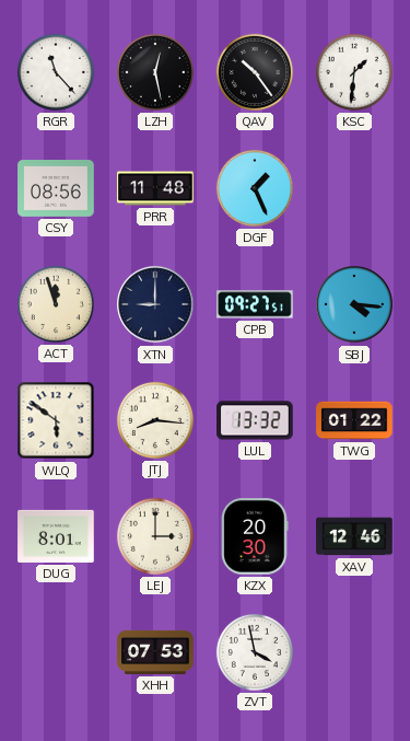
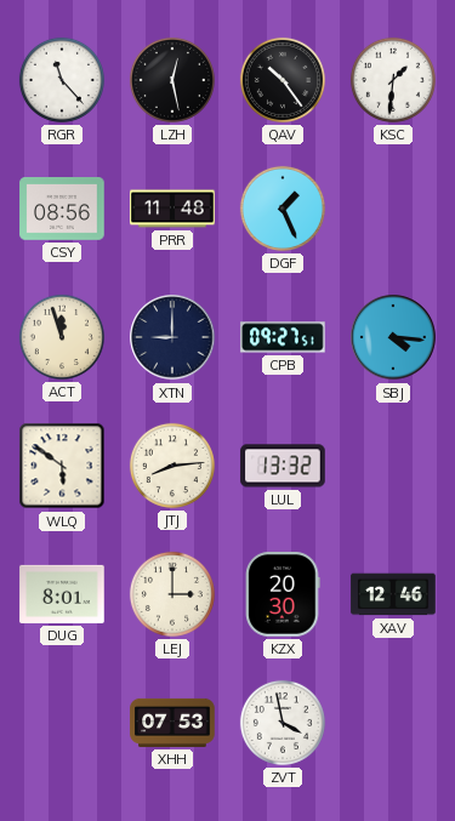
JTJ: 8:16 -> 8:14 (172, 466)
TWG: 01:22 -> none (354, 420)
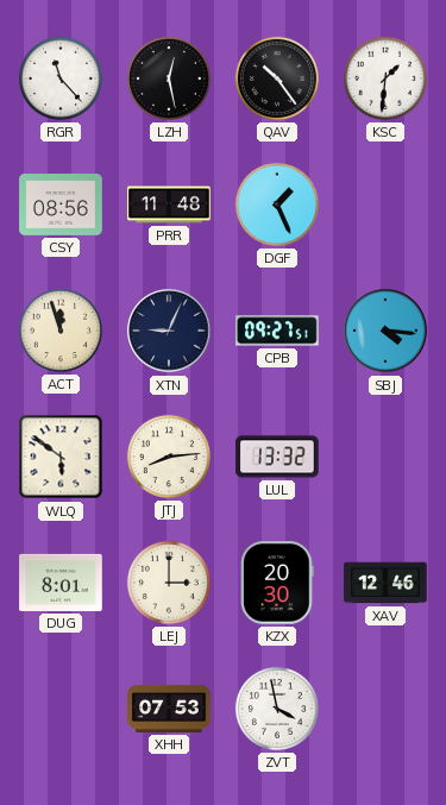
XTN: 9:00 -> 9:04 (169, 331)
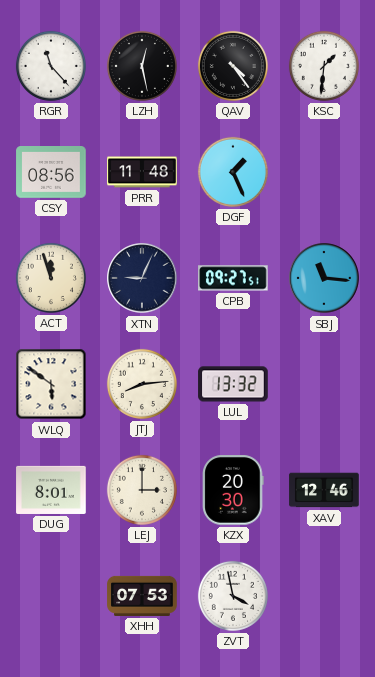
QAV: 10:24 -> 4:24 (233, 66)
SBJ: 4:16 -> 11:16 (324, 278)
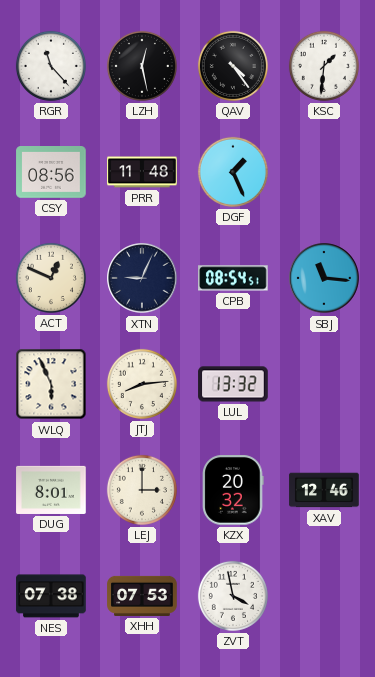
ACT: 11:57 -> 12:49 (51, 278)
CPB: 09:27 -> 08:54 (233, 278)
WLQ: 5:51 -> 5:56 (51, 384)
KZX: 20:30 -> 20:32 (233, 490)
NES: none -> 07:38 (51, 596)
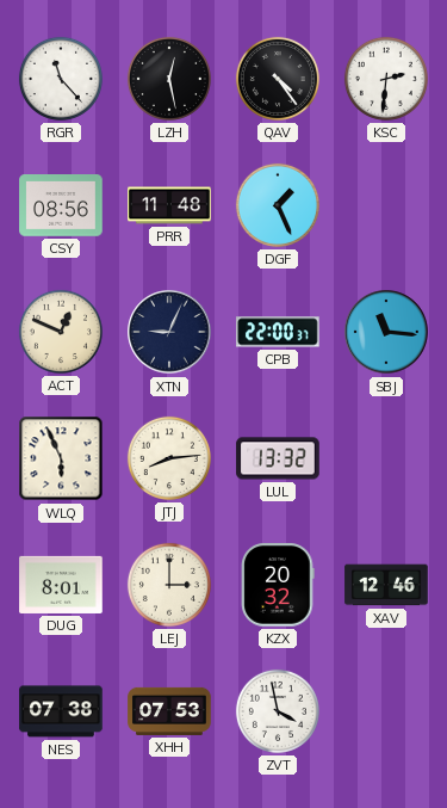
KSC: 1:31 -> 2:31 (386, 79)
CPB: 08:54 -> 22:00 (278, 332)
